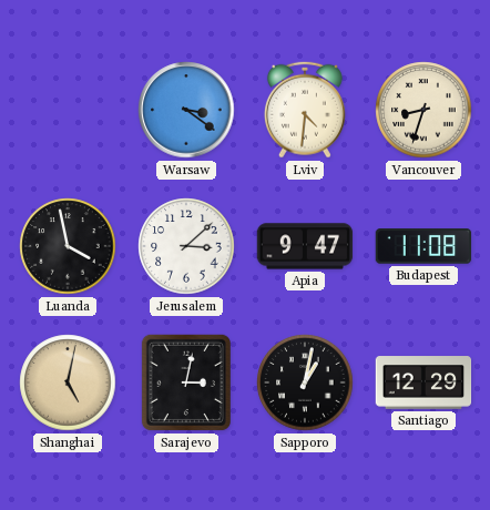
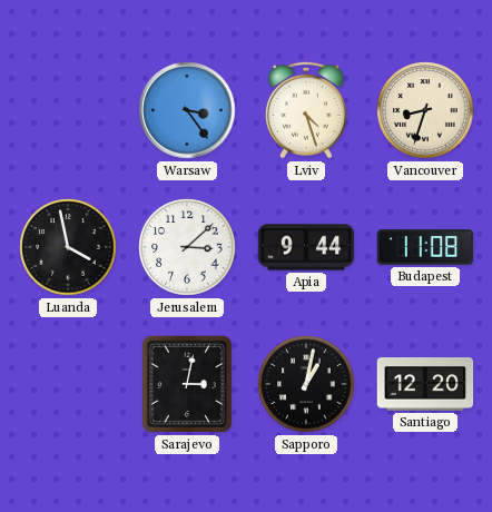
Warsaw: 3:21 -> 3:24 (187, 110)
Lviv: 4:31 -> 4:27 (306, 110)
Apia: 9:47 -> 9:44 (306, 247)
Shanghai: 5:02 -> none (68, 382)
Santiago: 12:29 -> 12:20 (425, 384)
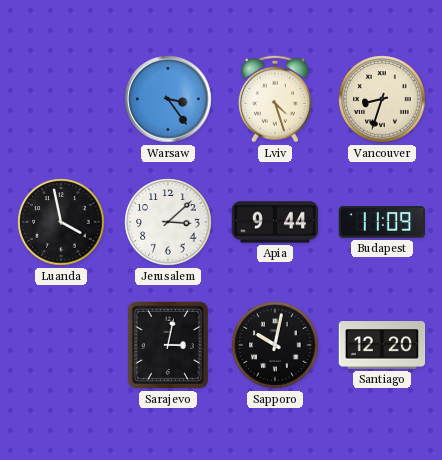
Budapest: 11:08 -> 11:09 (382, 222)
Sapporo: 1:02 -> 10:02 (275, 345)
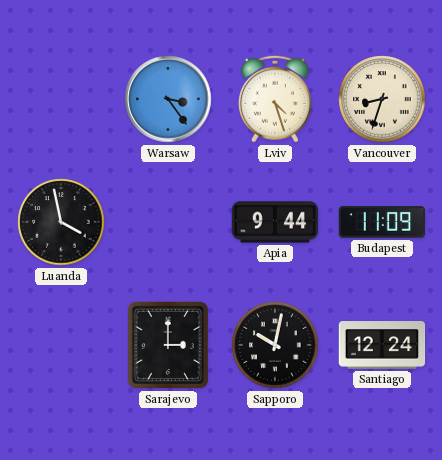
Jerusalem: 3:08 -> none (168, 222)
Sarajevo: 3:02 -> 3:00 (168, 345)
Santiago: 12:20 -> 12:24 (382, 345)
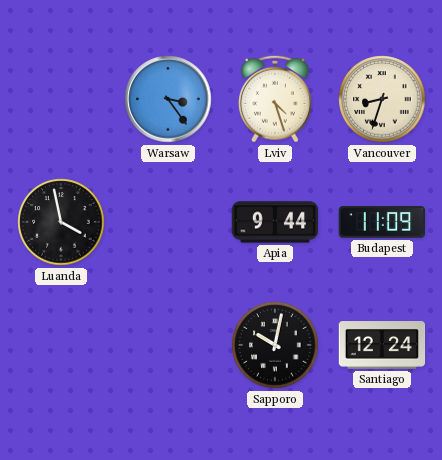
Sarajevo: 3:00 -> none (168, 345)
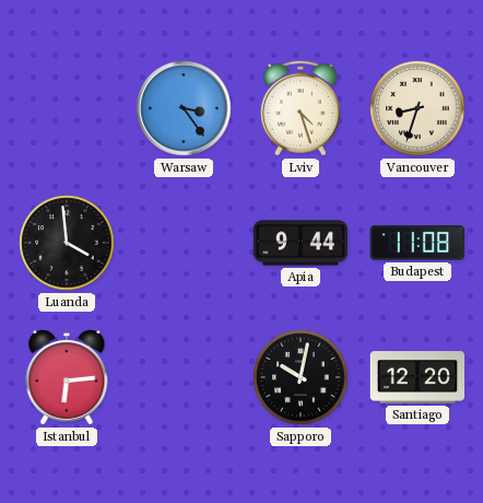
Luanda: 3:58 -> 3:59 (67, 243)
Budapest: 11:09 -> 11:08 (417, 243)
Istanbul: none -> 6:14 (67, 378)
Santiago: 12:24 -> 12:20 (417, 377)
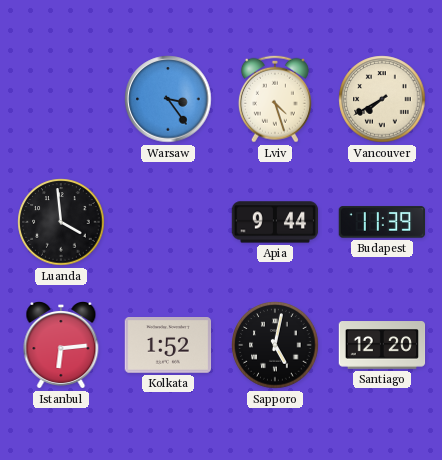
Vancouver: 8:33 -> 7:40 (382, 99)
Budapest: 11:08 -> 11:39 (382, 222)
Kolkata: none -> 1:52 (168, 345)
Sapporo: 10:02 -> 5:02 (275, 345)
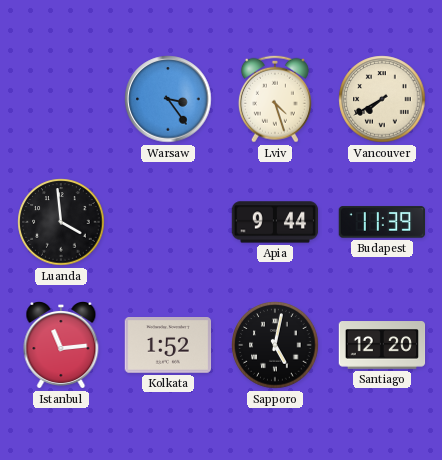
Istanbul: 6:14 -> 11:14 (61, 346)
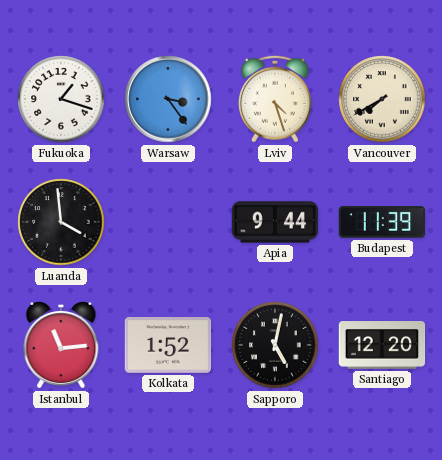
Fukuoka: none -> 1:18 (61, 99)
